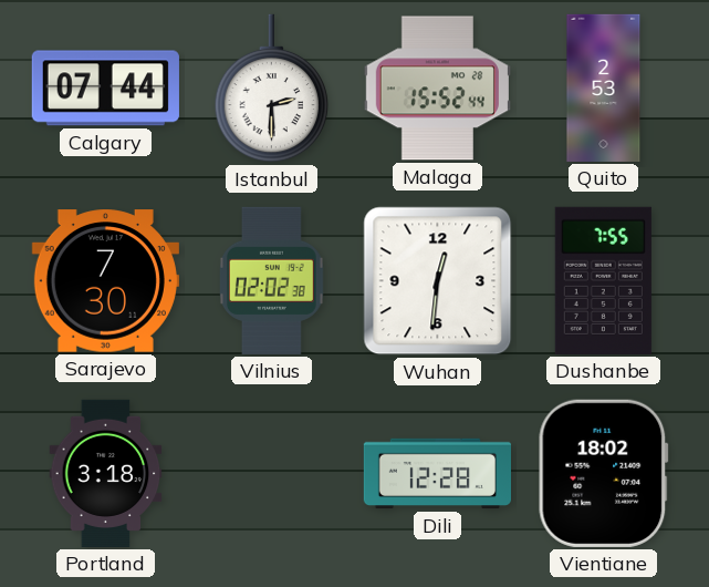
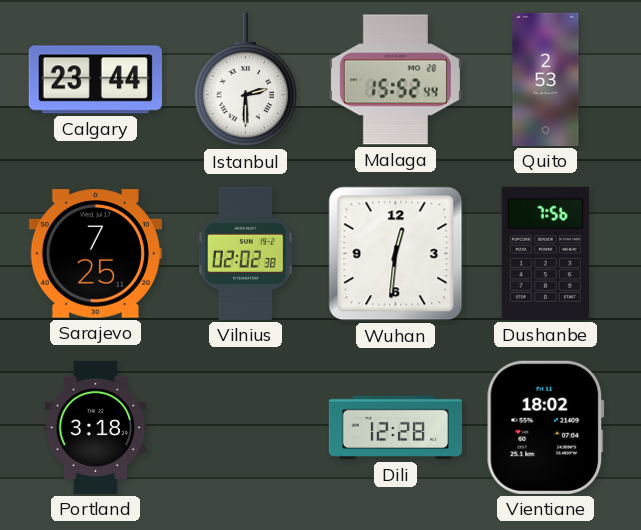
Calgary: 07:44 -> 23:44 (95, 80)
Sarajevo: 7:30 -> 7:25 (95, 254)
Dushanbe: 7:55 -> 7:56 (545, 253)
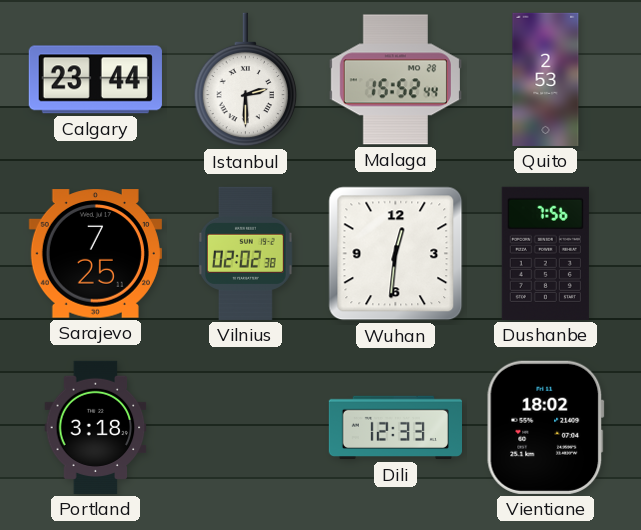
Dili: 12:28 -> 12:33 (395, 428)
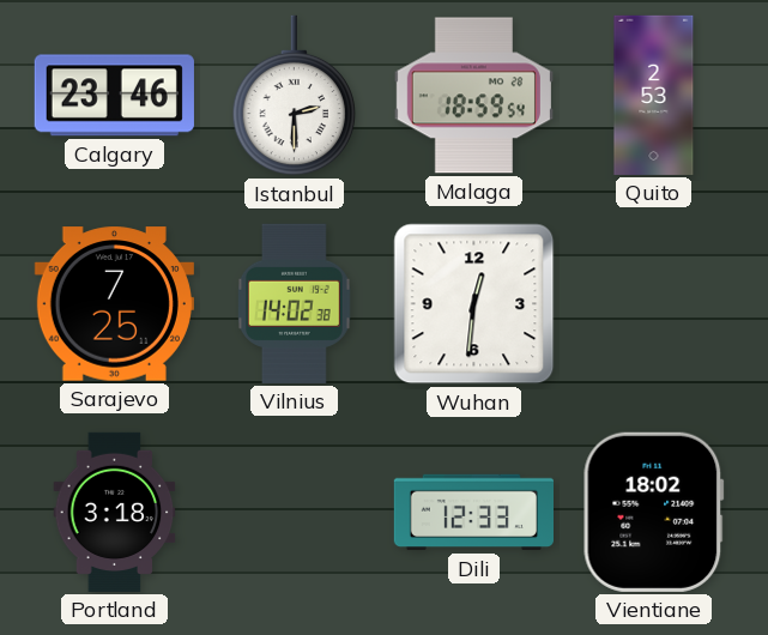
Calgary: 23:44 -> 23:46 (114, 96)
Malaga: 15:52 -> 18:59 (473, 96)
Vilnius: 02:02 -> 14:02 (294, 303)
Dushanbe: 7:56 -> none (545, 253)
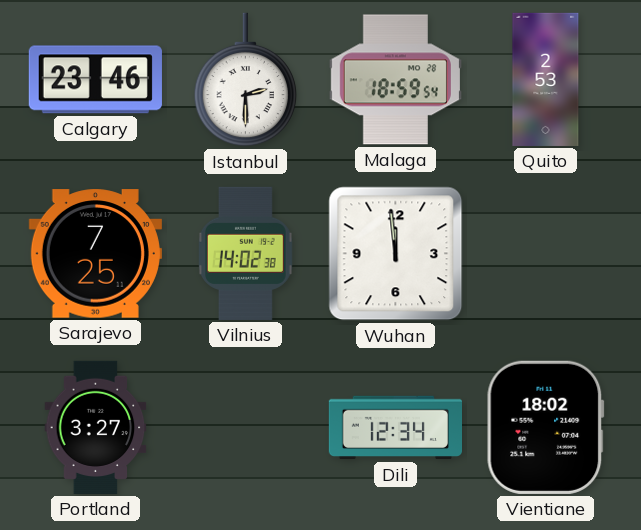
Wuhan: 12:31 -> 11:59 (396, 254)
Portland: 3:18 -> 3:27 (96, 427)
Dili: 12:33 -> 12:34 (395, 428)
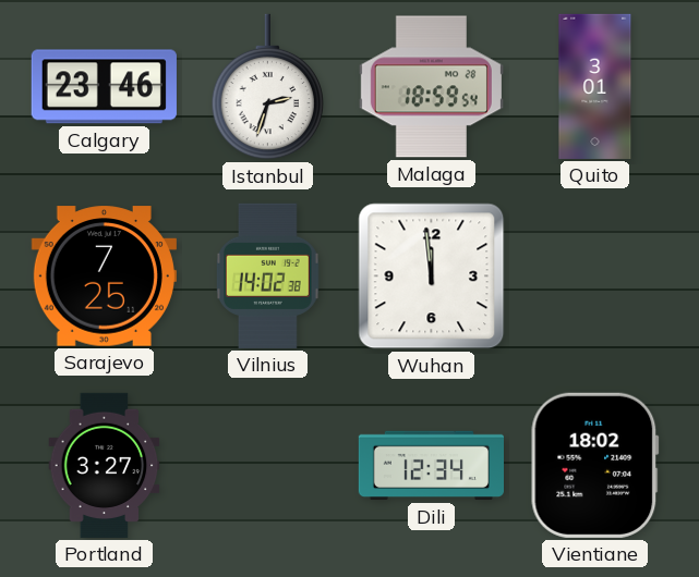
Istanbul: 2:30 -> 2:33 (268, 87)
Quito: 2:53 -> 3:01 (595, 86)
